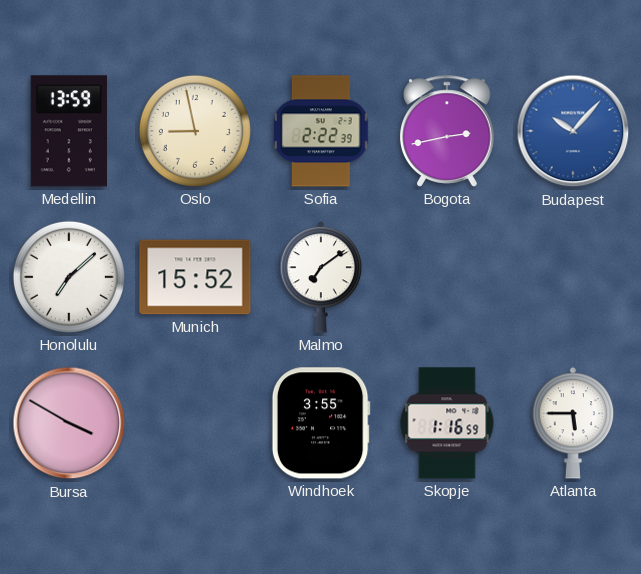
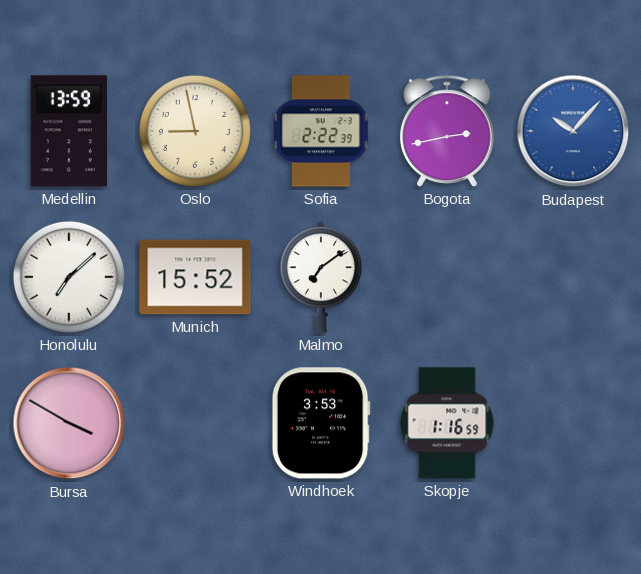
Windhoek: 3:55 -> 3:53 (321, 423)
Atlanta: 5:45 -> none (573, 424)
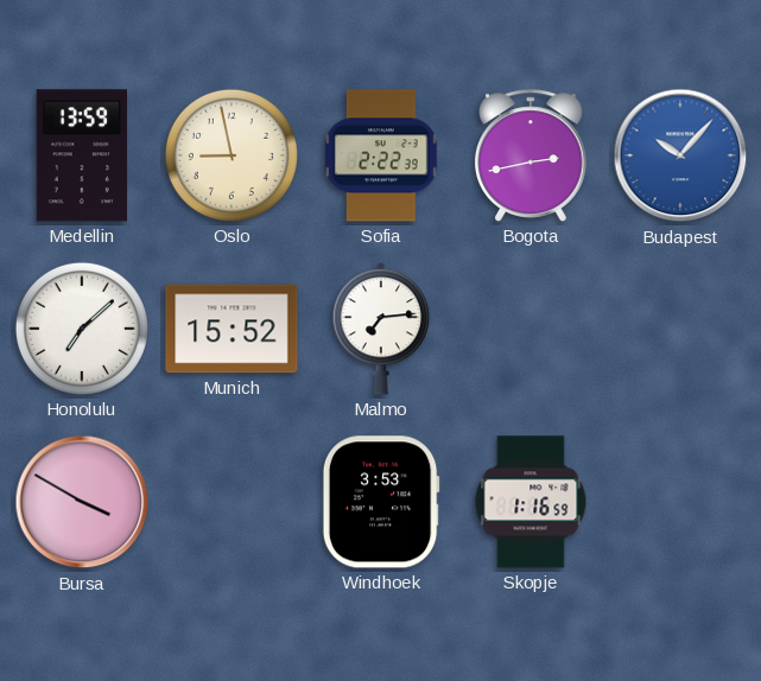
Malmo: 7:09 -> 7:14 (381, 330)
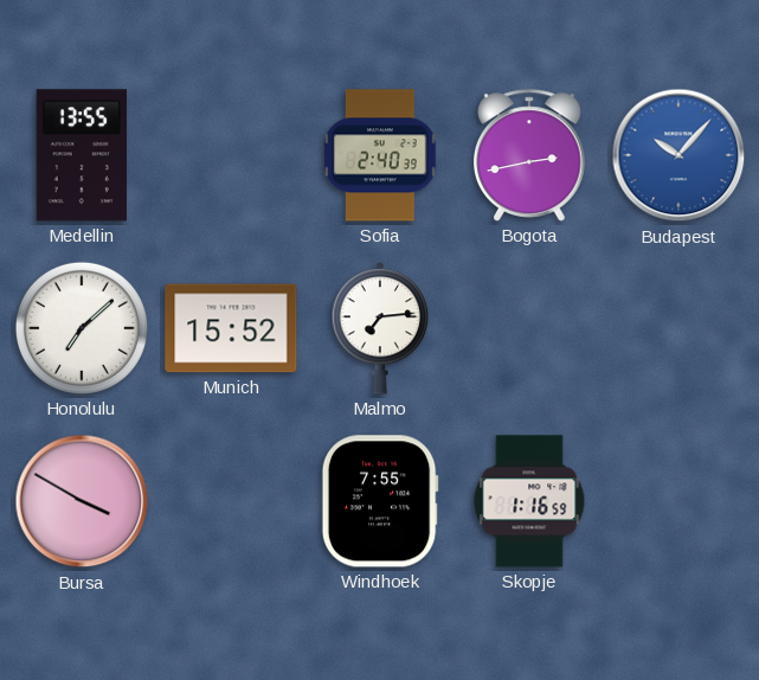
Medellin: 13:59 -> 13:55 (82, 155)
Oslo: 8:58 -> none (232, 155)
Sofia: 2:22 -> 2:40 (380, 155)
Windhoek: 3:53 -> 7:55 (380, 501)
